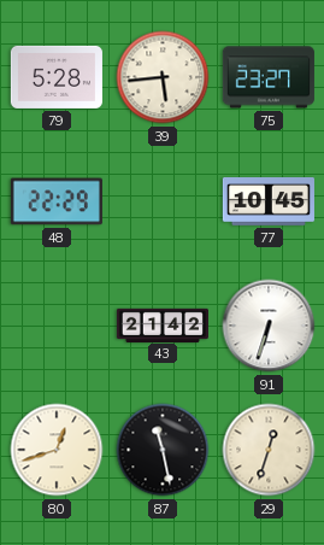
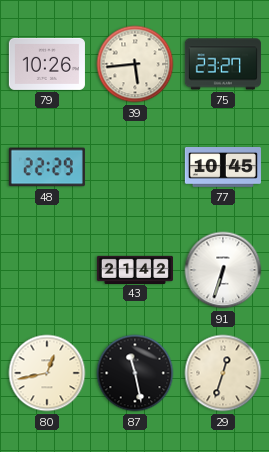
79: 5:28 -> 10:26 (47, 64)
80: 12:42 -> 12:43 (47, 373)
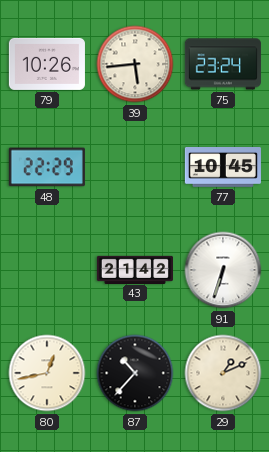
75: 23:27 -> 23:24 (223, 64)
87: 11:28 -> 10:37 (135, 373)
29: 12:33 -> 1:11 (223, 373)
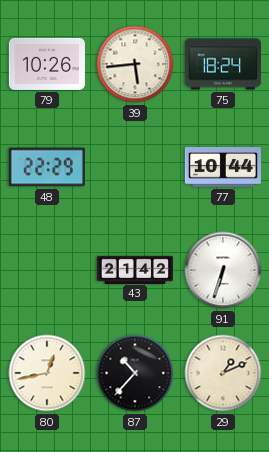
75: 23:24 -> 18:24 (223, 64)
77: 10:45 -> 10:44 (223, 168)
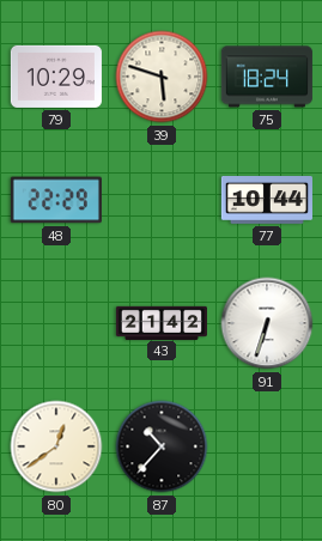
79: 10:26 -> 10:29 (56, 77)
39: 5:44 -> 5:48 (162, 77)
80: 12:43 -> 12:39 (56, 446)
29: 1:11 -> none (223, 373)
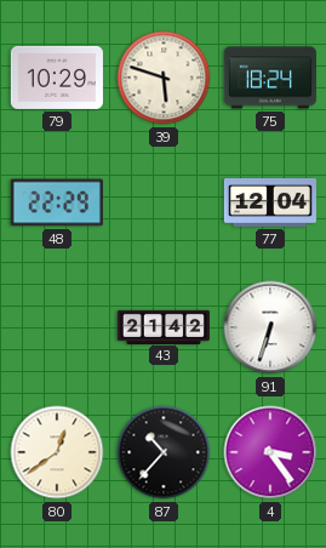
77: 10:44 -> 12:04 (270, 204)
4: none -> 3:24 (270, 452)
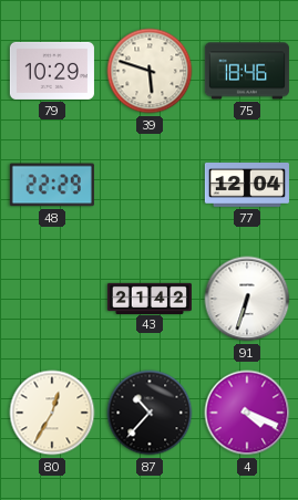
75: 18:24 -> 18:46 (247, 71)
80: 12:39 -> 12:35 (52, 413)
4: 3:24 -> 4:19 (247, 413)
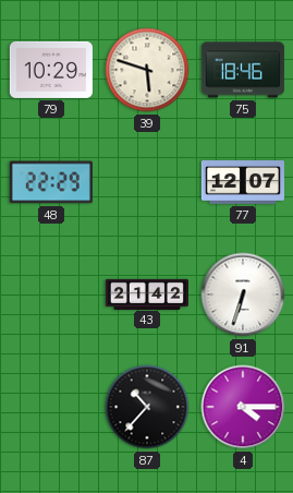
77: 12:04 -> 12:07 (243, 183)
80: 12:35 -> none (52, 413)
4: 4:19 -> 4:15 (243, 407)
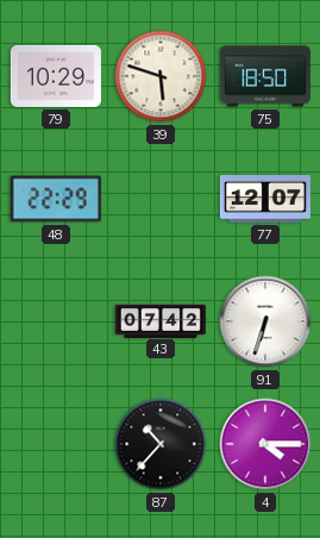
75: 18:46 -> 18:50 (265, 76)
43: 21:42 -> 07:42 (161, 320)
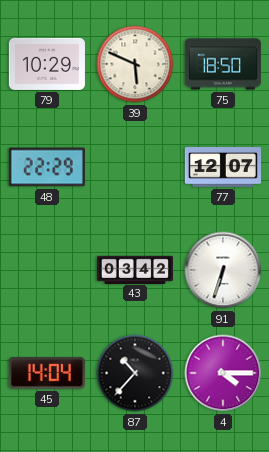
39: 5:48 -> 5:49 (135, 64)
43: 07:42 -> 03:42 (135, 269)
45: none -> 14:04 (47, 374)
